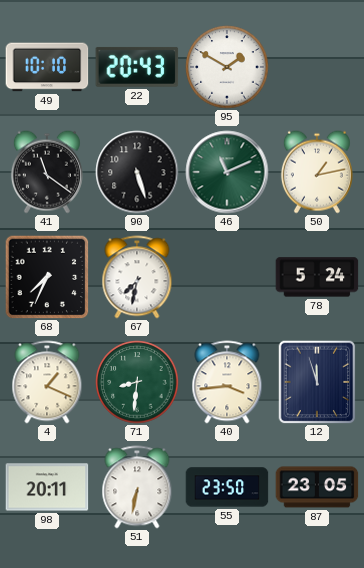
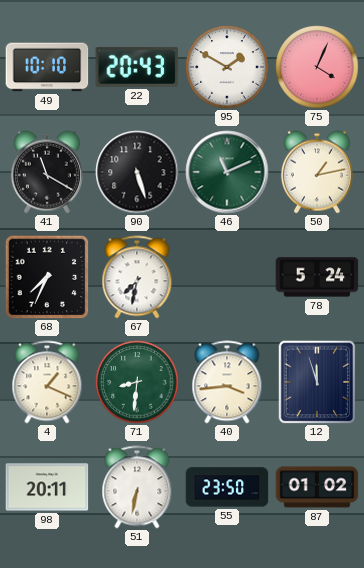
75: none -> 4:04 (317, 67)
41: 11:21 -> 11:20 (47, 172)
87: 23:05 -> 01:02 (317, 487)
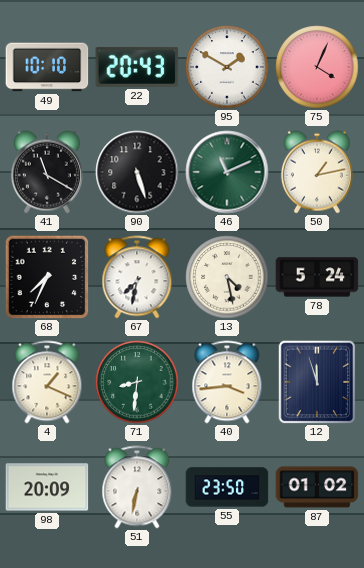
13: none -> 4:28 (227, 277)
98: 20:11 -> 20:09 (47, 487)
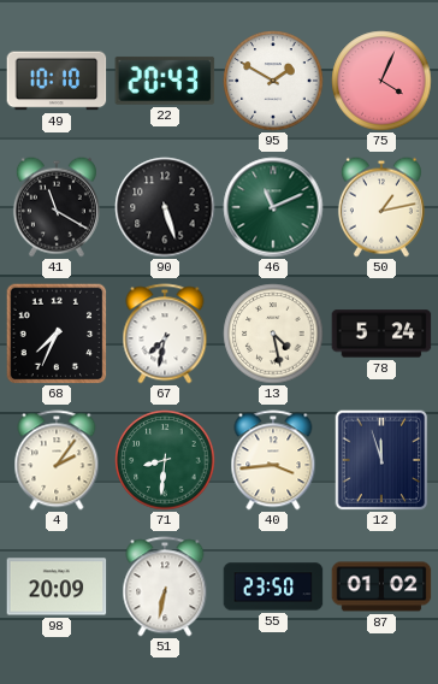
4: 1:19 -> 2:06 (57, 460)
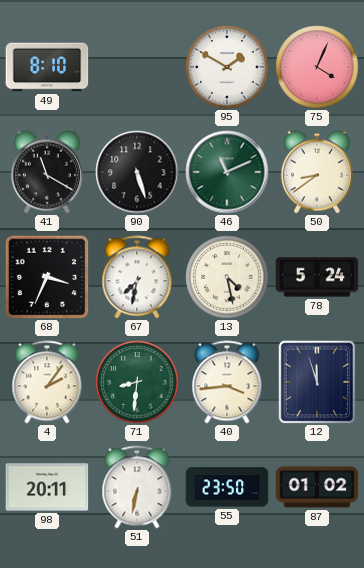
49: 10:10 -> 8:10 (47, 67)
22: 20:43 -> none (165, 81)
50: 1:13 -> 8:39 (317, 172)
68: 7:34 -> 3:34 (47, 277)
98: 20:09 -> 20:11 (47, 487)
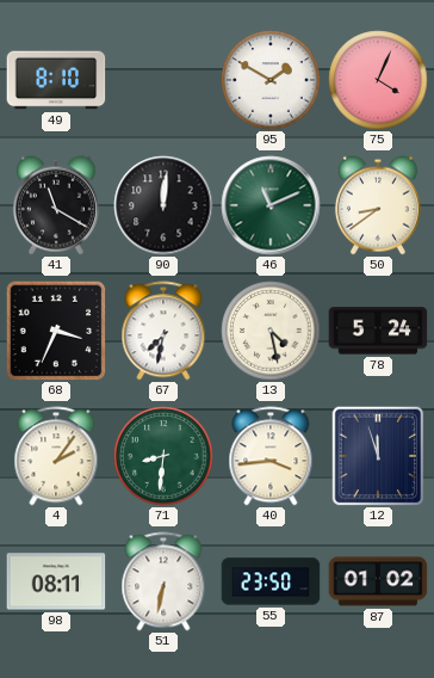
90: 5:27 -> 12:01 (163, 205)
98: 20:11 -> 08:11 (56, 581)
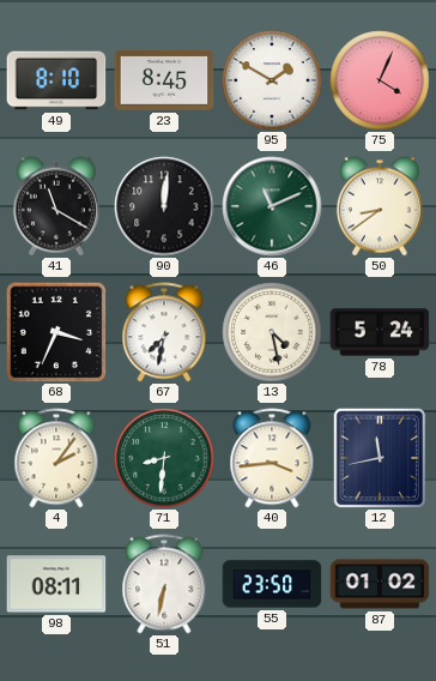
23: none -> 8:45 (164, 80)
12: 11:57 -> 11:43 (380, 458)
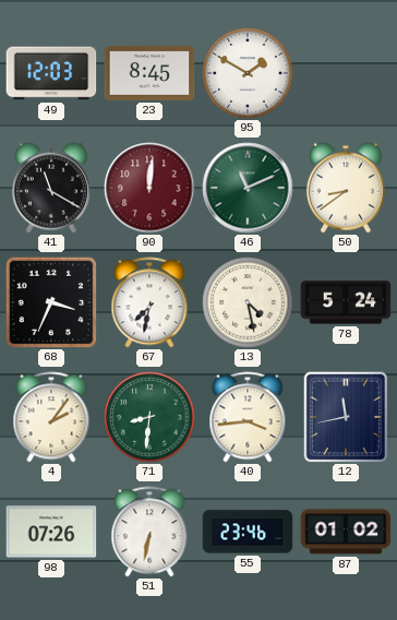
49: 8:10 -> 12:03 (51, 73)
75: 4:04 -> none (380, 80)
90 dial: black -> burgundy (149, 188)
98: 08:11 -> 07:26 (51, 532)
55: 23:50 -> 23:46 (248, 532)
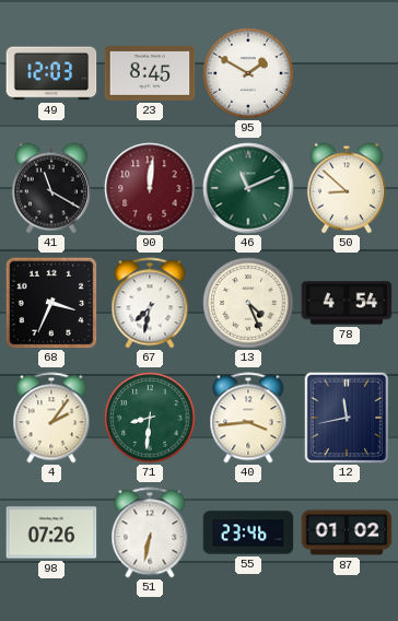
50: 8:39 -> 8:52 (347, 188)
13: 4:28 -> 4:26 (248, 303)
78: 5:24 -> 4:54 (347, 303)
